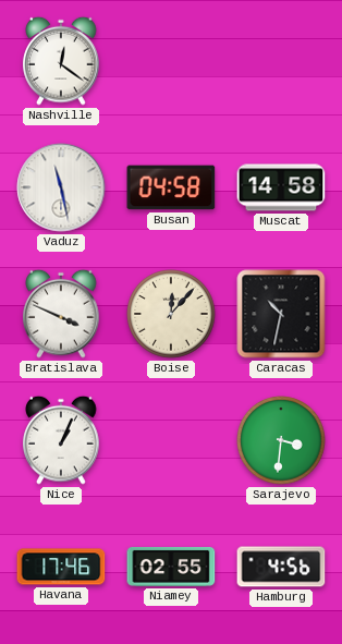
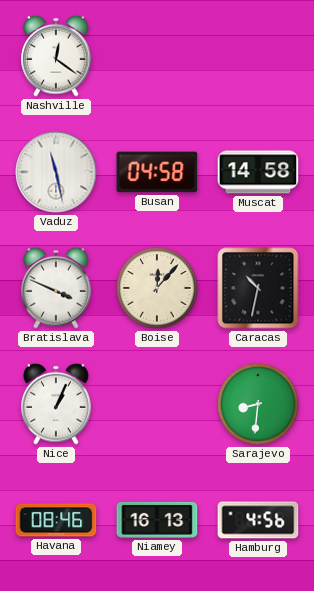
Sarajevo: 3:31 -> 8:31 (258, 404)
Havana: 17:46 -> 08:46 (56, 520)
Niamey: 02:55 -> 16:13 (157, 520)
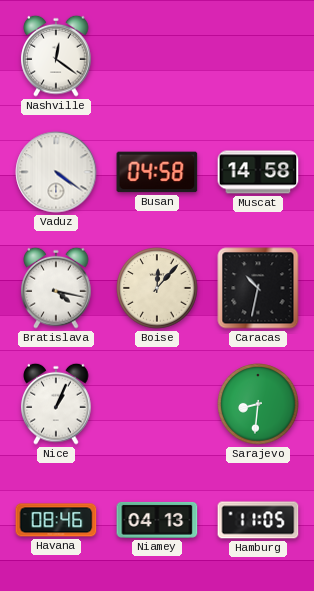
Vaduz: 11:28 -> 4:21 (56, 172)
Bratislava: 3:49 -> 4:17 (56, 288)
Niamey: 16:13 -> 04:13 (157, 520)
Hamburg: 4:56 -> 11:05 (258, 520)
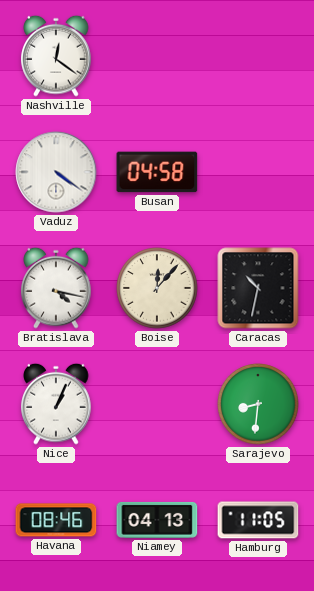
Muscat: 14:58 -> none (258, 172)
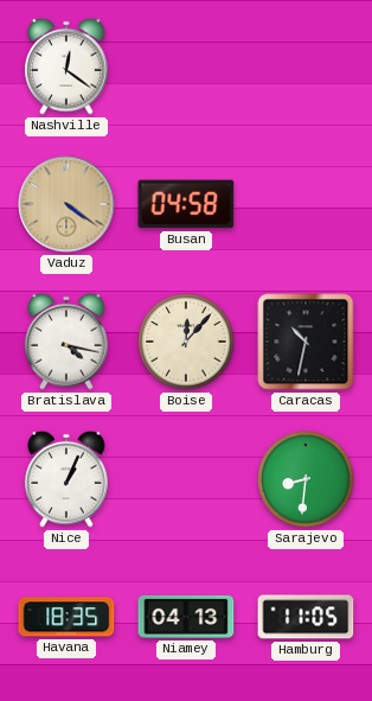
Vaduz dial: white -> champagne (66, 204)
Havana: 08:46 -> 18:35 (66, 617)
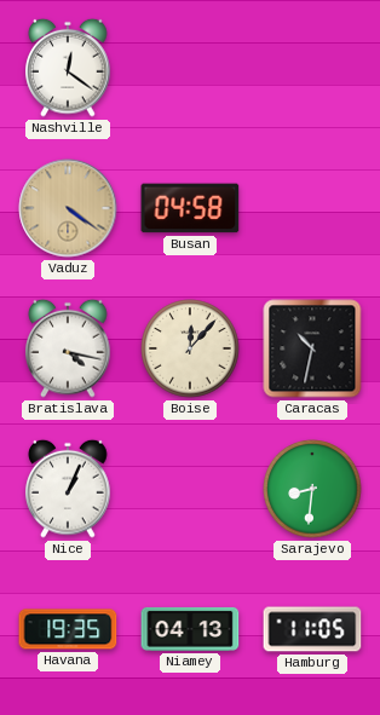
Havana: 18:35 -> 19:35 (68, 629)
